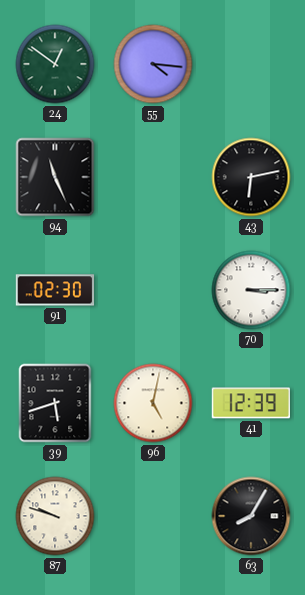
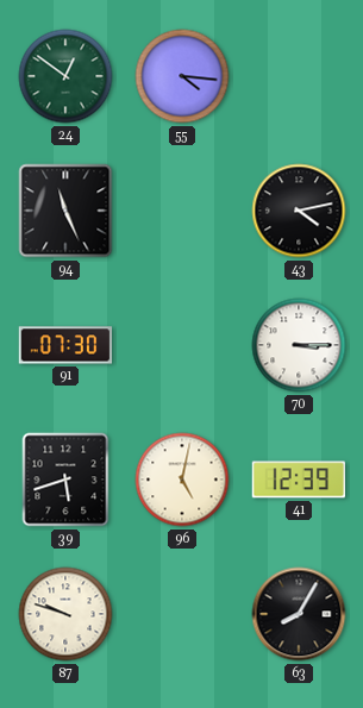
43: 6:13 -> 4:13 (299, 211)
91: 02:30 -> 07:30 (65, 345)
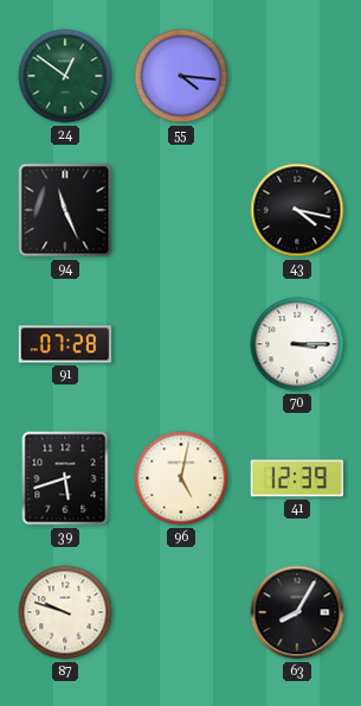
43: 4:13 -> 4:17 (297, 210)
91: 07:30 -> 07:28 (65, 344)
